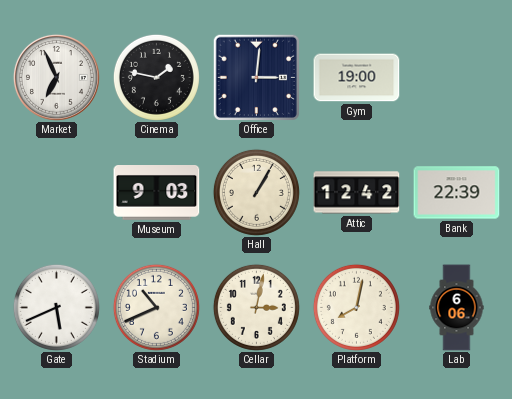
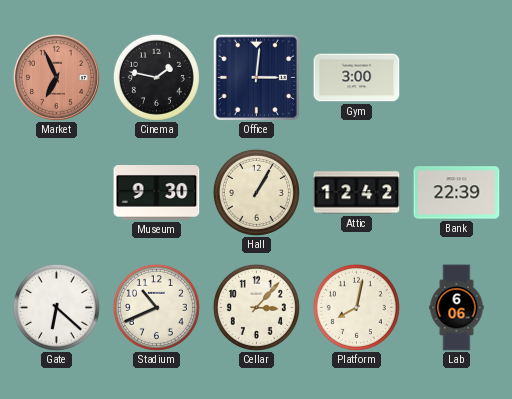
Market dial: white -> salmon (56, 77)
Gym: 19:00 -> 3:00 (357, 78)
Museum: 9:03 -> 9:30 (157, 193)
Gate: 5:41 -> 6:22 (56, 307)
Cellar: 3:02 -> 3:07 (256, 307)
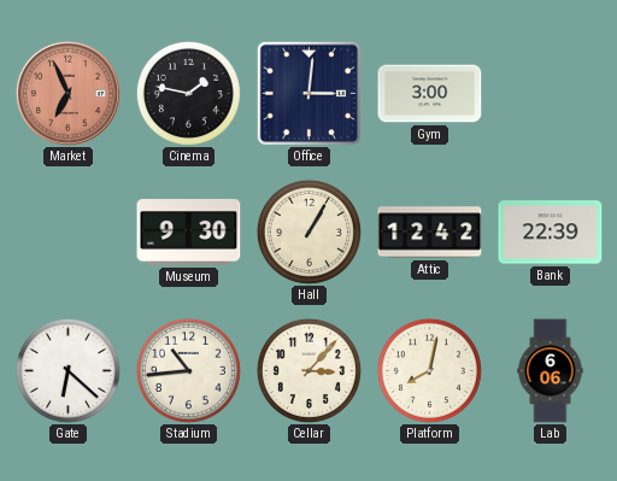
Stadium: 10:41 -> 10:44 (188, 370)
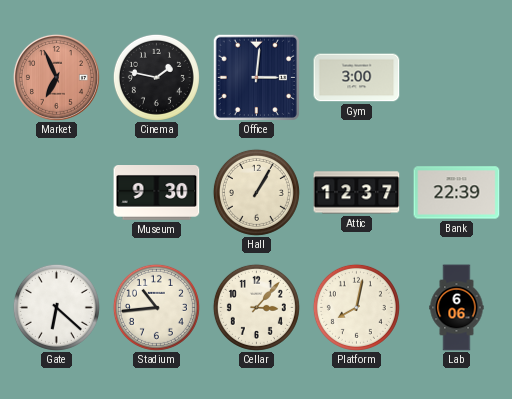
Attic: 12:42 -> 12:37 (357, 193)
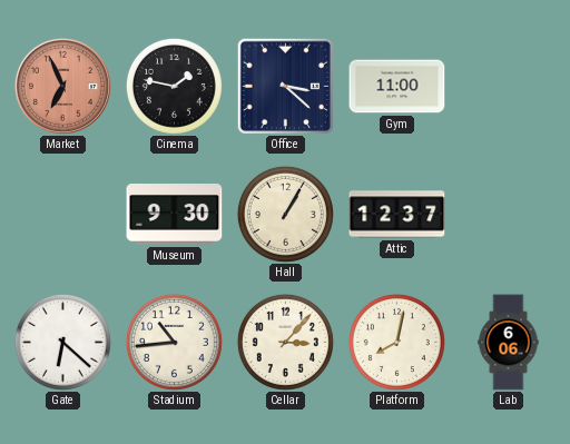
Office: 3:01 -> 3:22 (285, 86)
Gym: 3:00 -> 11:00 (397, 87)
Bank: 22:39 -> none (457, 193)
